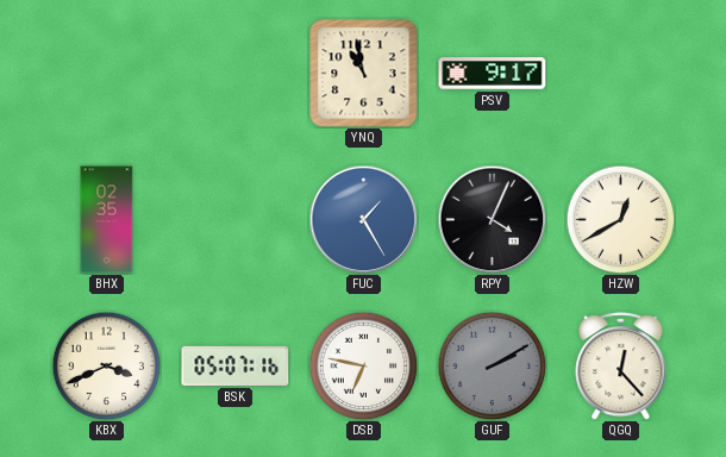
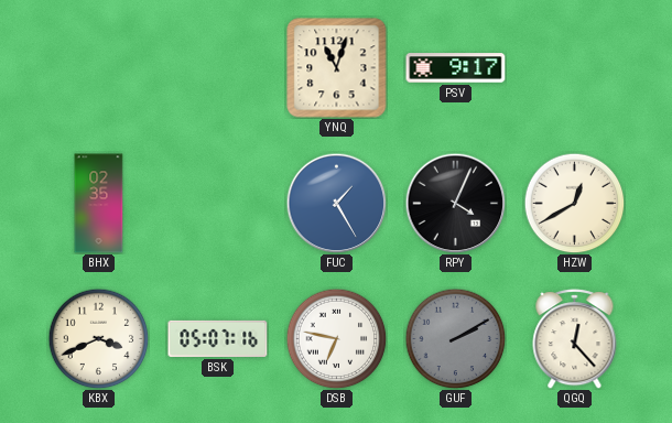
YNQ: 10:58 -> 11:03 (337, 68)
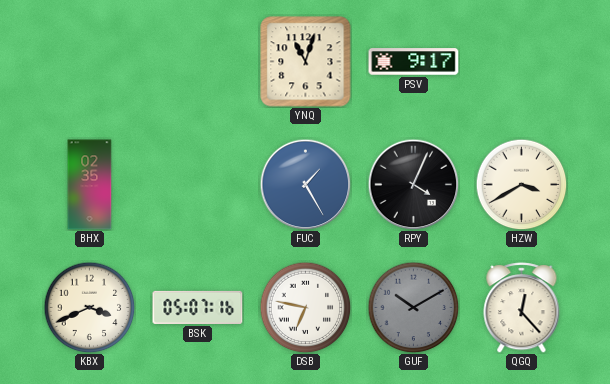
HZW: 12:40 -> 3:40 (521, 184)
GUF: 2:10 -> 10:10 (413, 307)
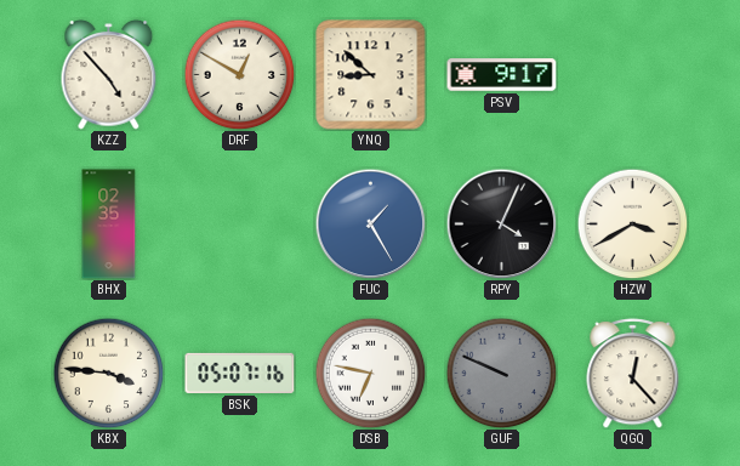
KZZ: none -> 4:53 (109, 74)
DRF: none -> 12:50 (239, 74)
YNQ: 11:03 -> 8:52 (371, 75)
KBX: 3:41 -> 3:46 (108, 373)
GUF: 10:10 -> 9:49 (501, 373)
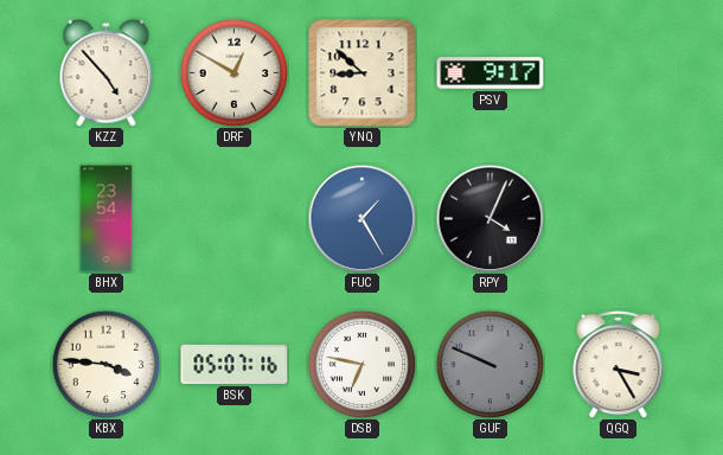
BHX: 02:35 -> 23:54 (107, 219)
HZW: 3:40 -> none (632, 223)
QGQ: 12:23 -> 3:25 (619, 365)
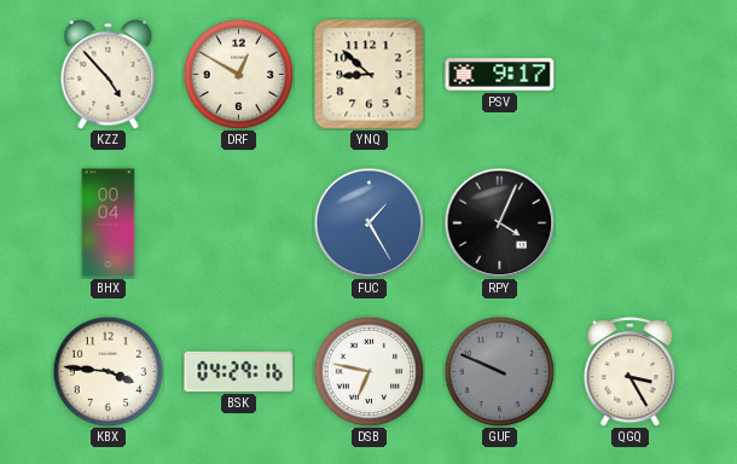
BHX: 23:54 -> 00:04 (109, 224)
BSK: 05:07 -> 04:29 (239, 371)
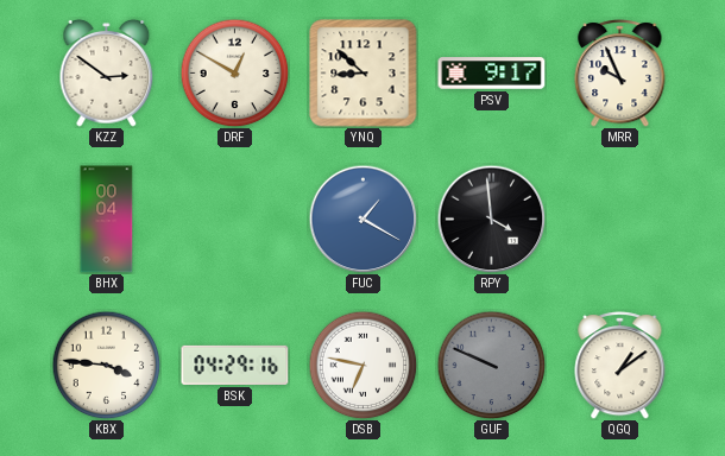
KZZ: 4:53 -> 2:51 (107, 72)
MRR: none -> 9:56 (620, 74)
FUC: 1:25 -> 1:20 (363, 218)
RPY: 4:04 -> 3:59 (491, 218)
QGQ: 3:25 -> 1:09 (620, 366)
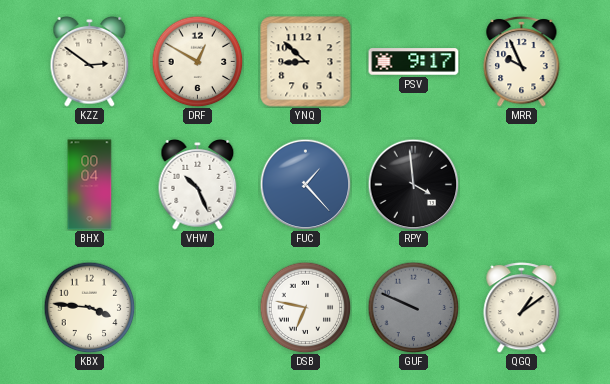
VHW: none -> 10:26 (198, 184)
FUC: 1:20 -> 1:23 (305, 184)
BSK: 04:29 -> none (235, 365)
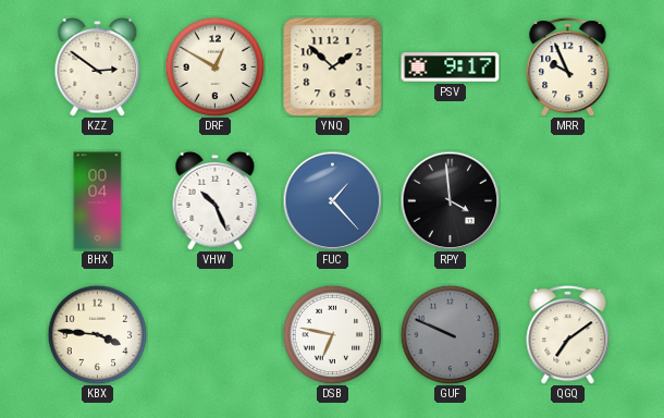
YNQ: 8:52 -> 1:52 (333, 67)
QGQ: 1:09 -> 7:09 (568, 335)
